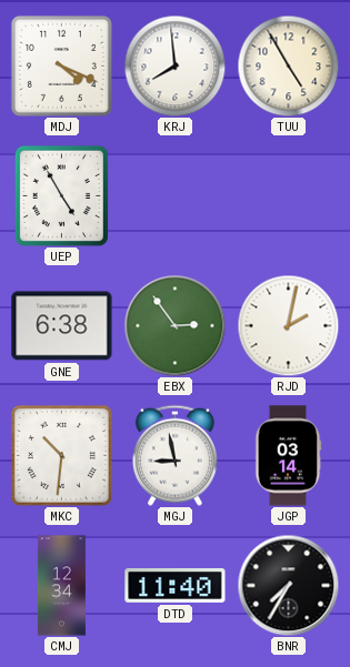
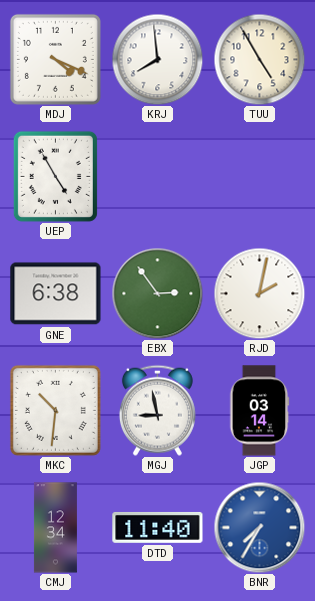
BNR dial: black -> blue (259, 527)
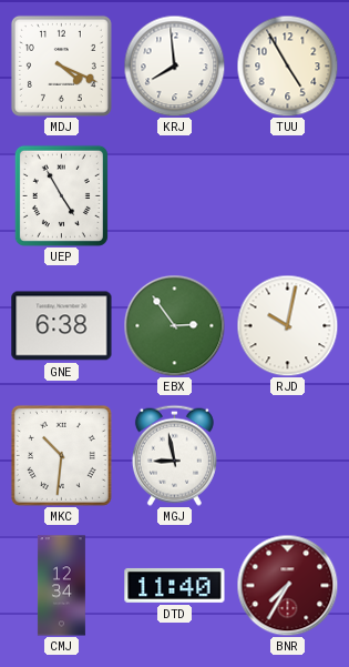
RJD: 2:02 -> 10:02 (287, 325)
JGP: 03:14 -> none (259, 411)
BNR dial: blue -> burgundy (287, 585)
